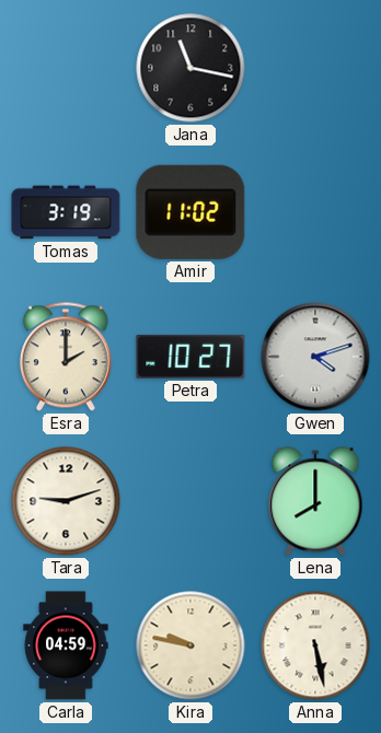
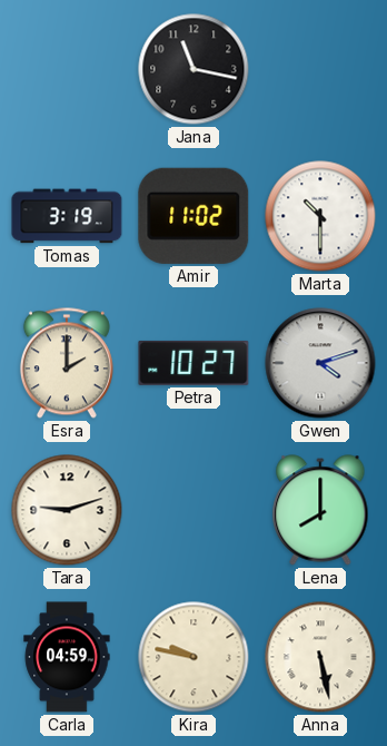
Marta: none -> 10:30 (320, 216)
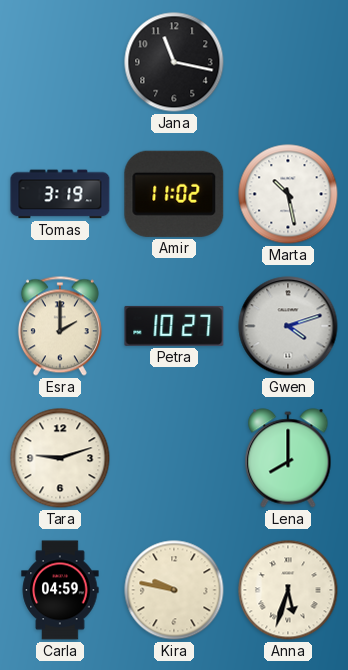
Marta: 10:30 -> 10:28 (288, 194)
Anna: 5:28 -> 5:33 (288, 590)
